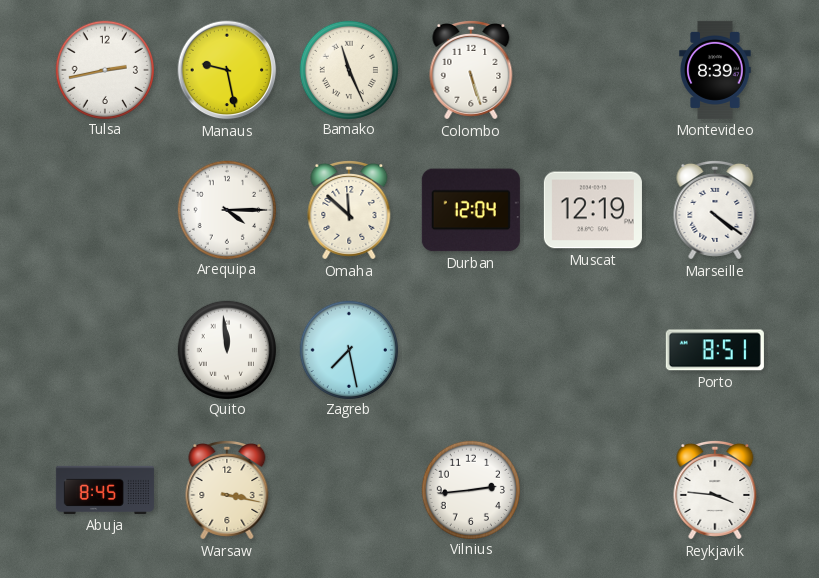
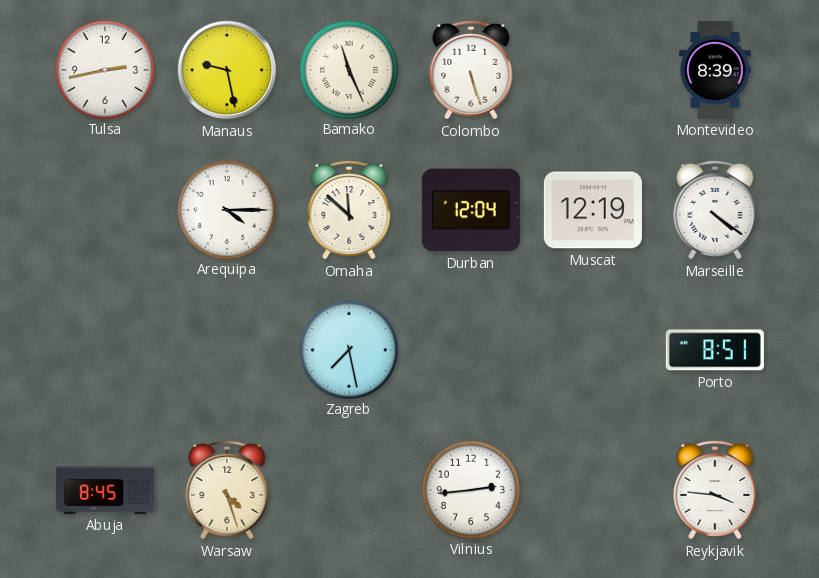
Quito: 11:59 -> none (226, 349)
Warsaw: 3:17 -> 4:27 (227, 490)
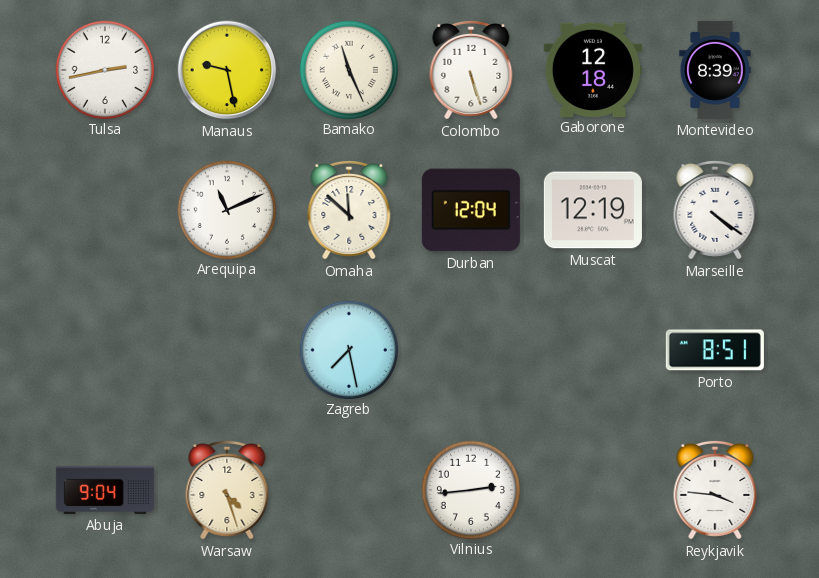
Gaborone: none -> 12:18 (593, 69)
Arequipa: 4:15 -> 11:11 (226, 209)
Abuja: 8:45 -> 9:04 (105, 490)
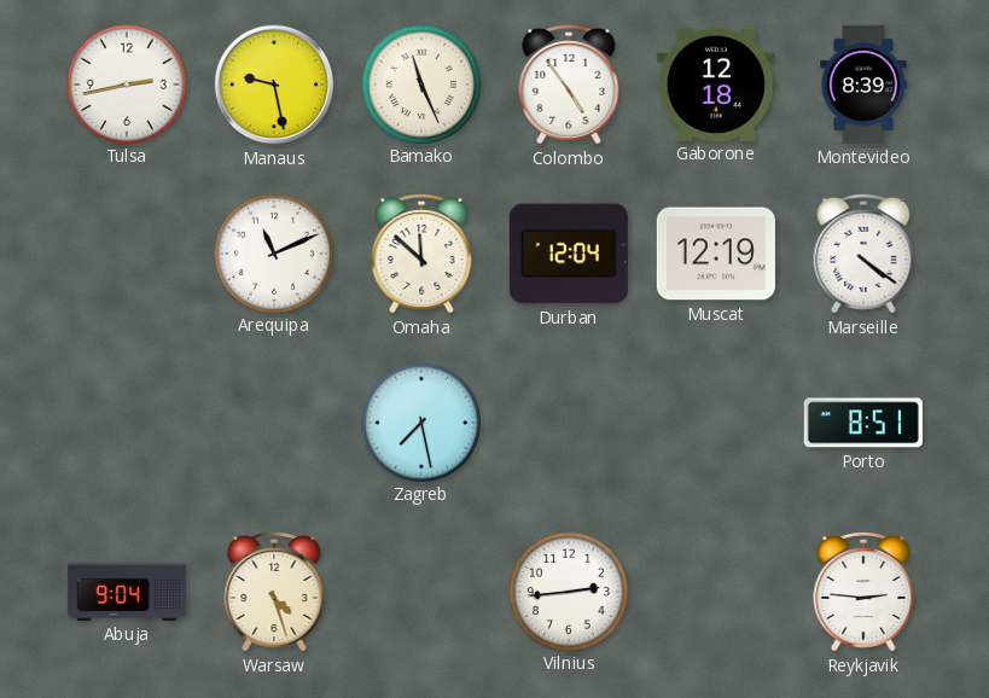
Colombo: 5:27 -> 4:54 (569, 85)
Reykjavik: 3:46 -> 2:46 (863, 592)
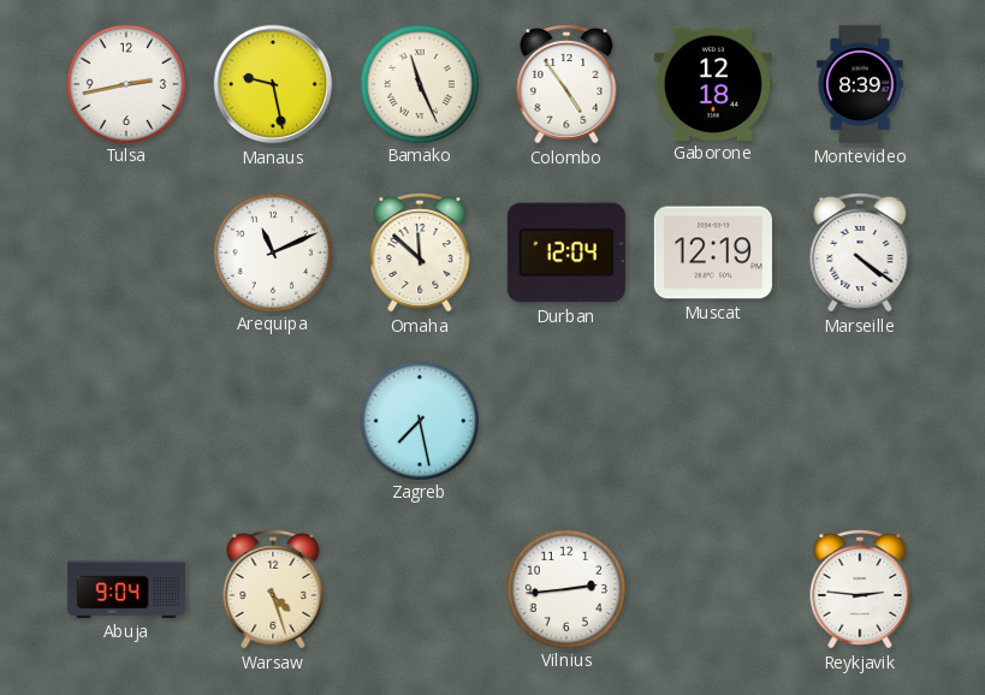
Porto: 8:51 -> none (863, 423)
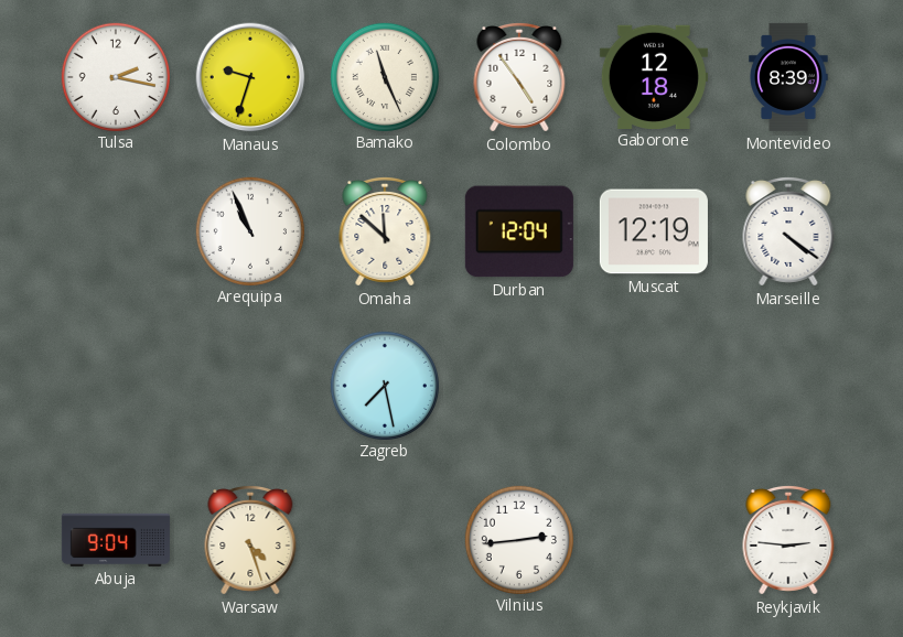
Tulsa: 2:43 -> 2:17 (115, 76)
Manaus: 9:28 -> 9:33 (250, 77)
Arequipa: 11:11 -> 10:56 (249, 230)
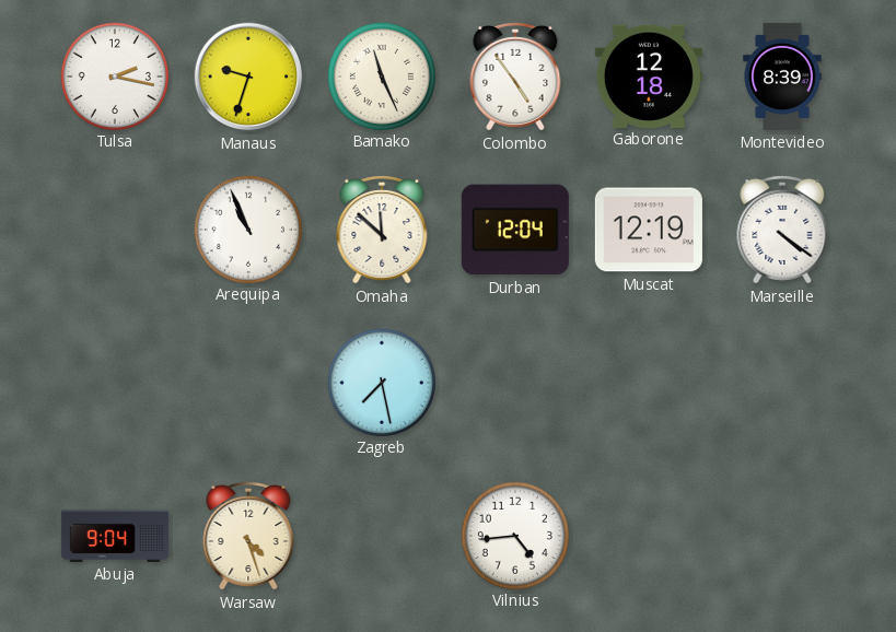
Vilnius: 2:44 -> 4:44 (514, 535)
Reykjavik: 2:46 -> none (788, 540)
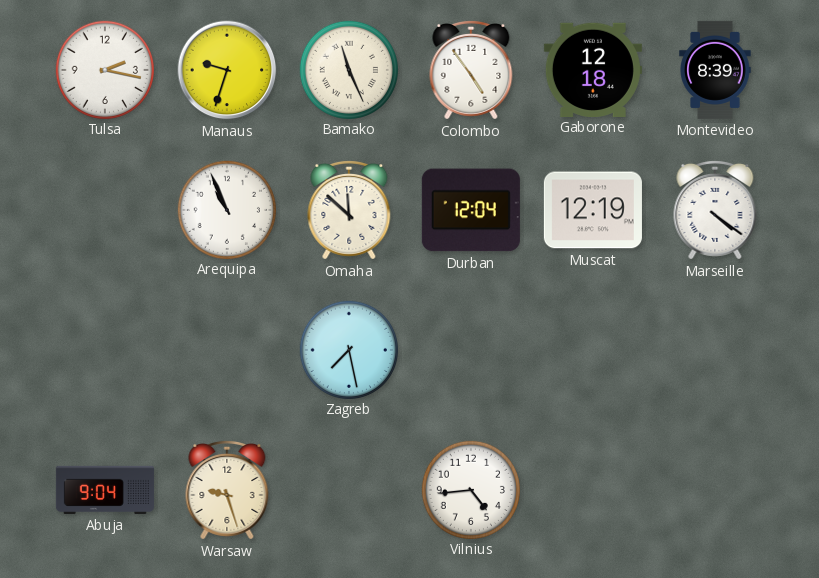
Warsaw: 4:27 -> 9:27 (227, 490)
